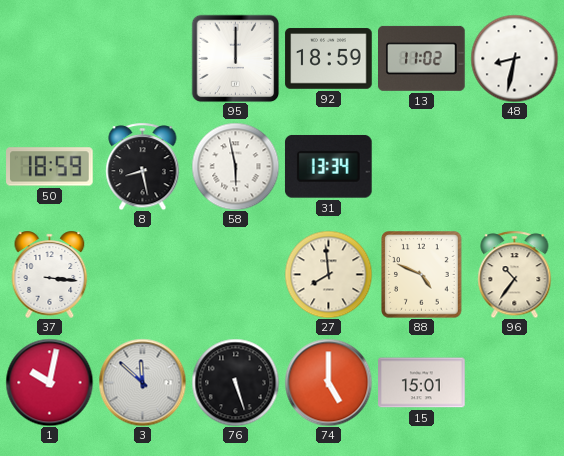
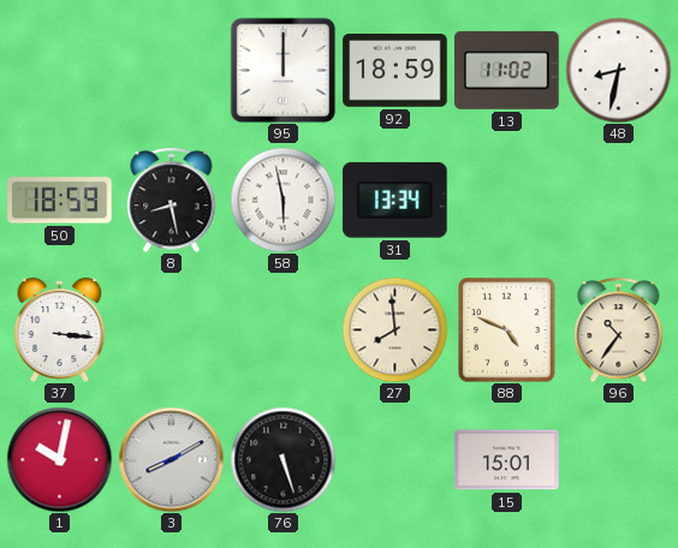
3: 11:52 -> 8:10 (171, 459)
74: 5:00 -> none (328, 382)
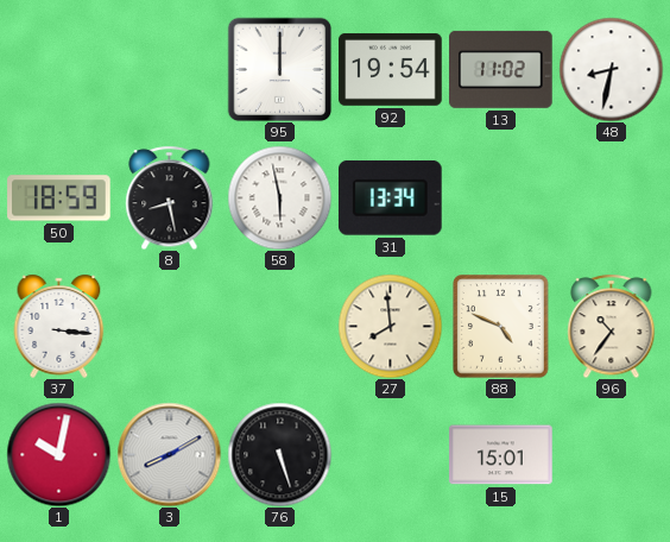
92: 18:59 -> 19:54 (391, 70)
